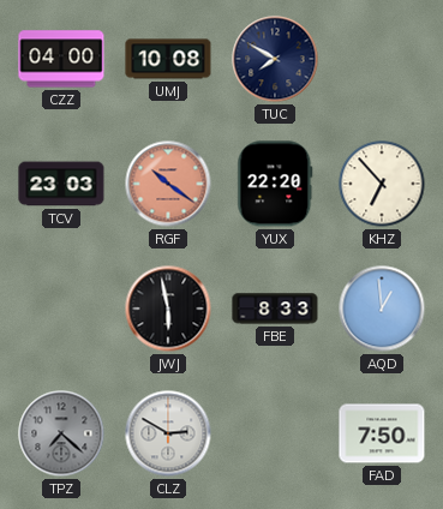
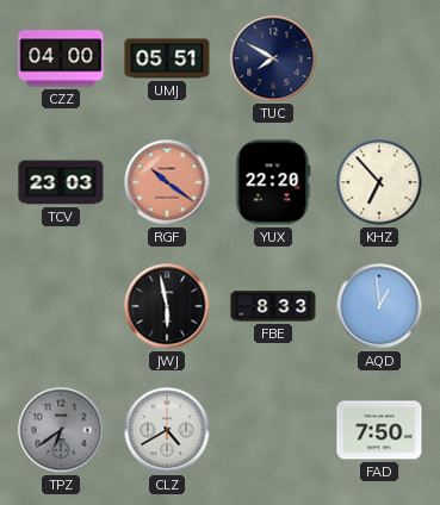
UMJ: 10:08 -> 05:51 (167, 58)
TPZ: 7:22 -> 6:39 (61, 430)
CLZ: 2:50 -> 4:40 (167, 430)
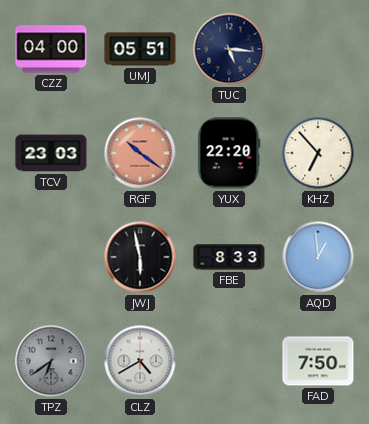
TUC: 7:50 -> 5:16 (229, 49)
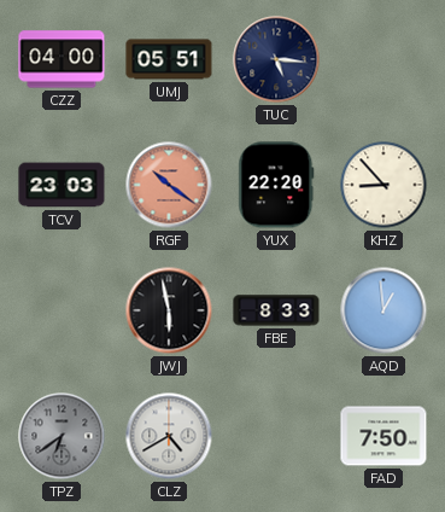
KHZ: 6:53 -> 8:53 (383, 185)
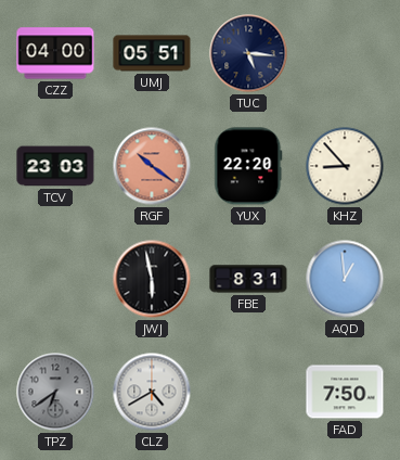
FBE: 8:33 -> 8:31 (248, 279)
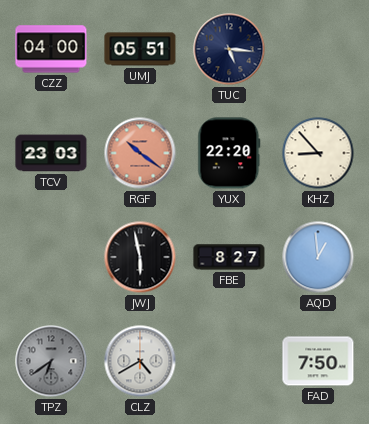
FBE: 8:31 -> 8:27 (229, 257)
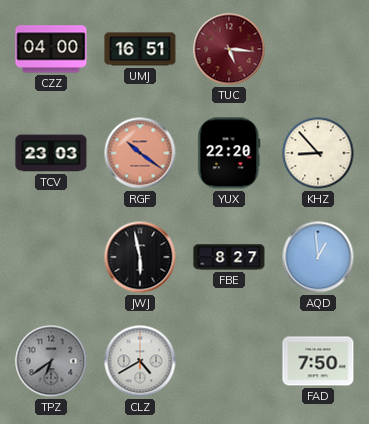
UMJ: 05:51 -> 16:51 (140, 49)
TUC dial: navy -> burgundy (229, 49)
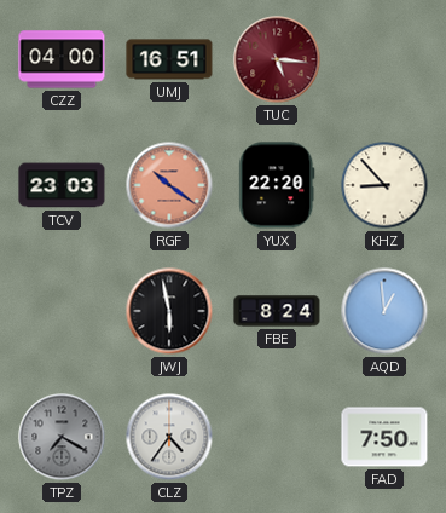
FBE: 8:27 -> 8:24 (277, 311)
TPZ: 6:39 -> 7:20 (62, 437)
CLZ: 4:40 -> 4:36 (169, 437)
